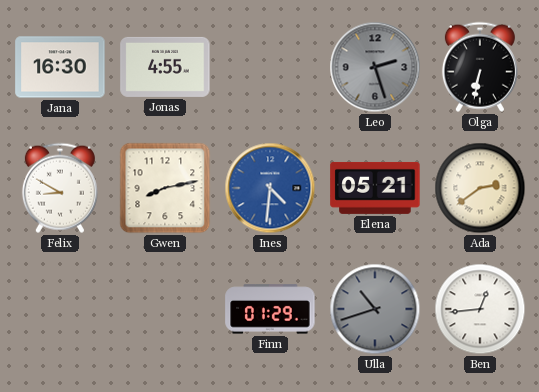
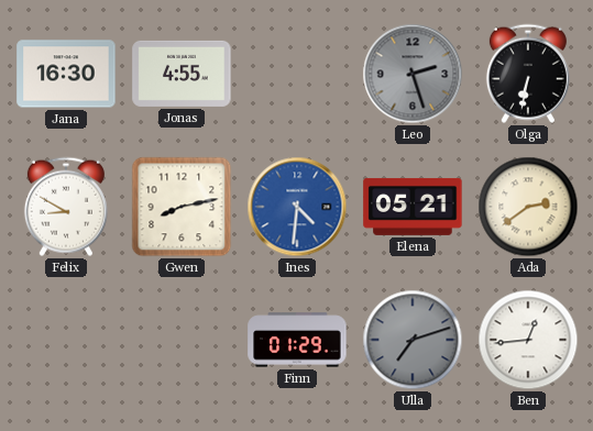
Ulla: 10:42 -> 7:12 (413, 340)
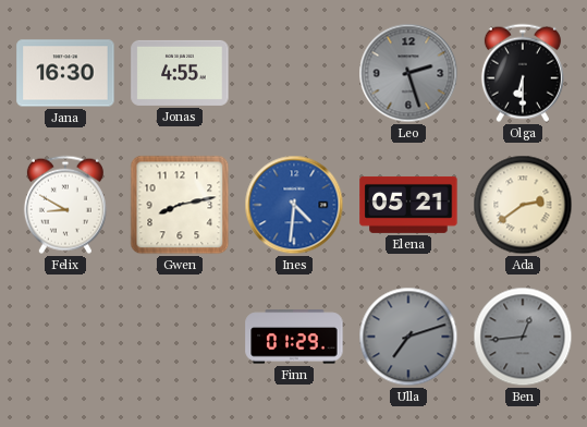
Olga: 6:32 -> 6:30 (523, 73)
Ben dial: white -> grey (523, 337)
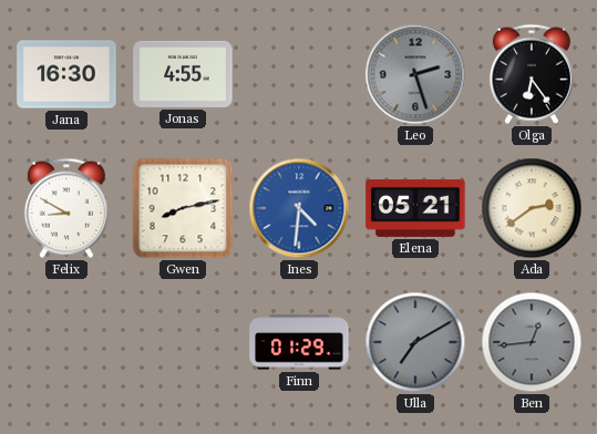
Olga: 6:30 -> 6:24 (532, 74)
Ulla: 7:12 -> 7:10 (415, 342)
